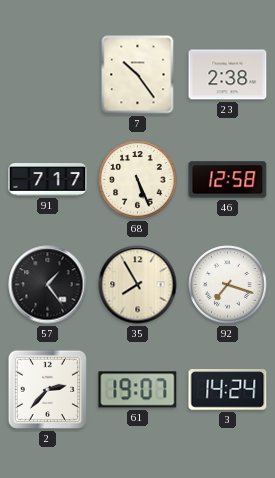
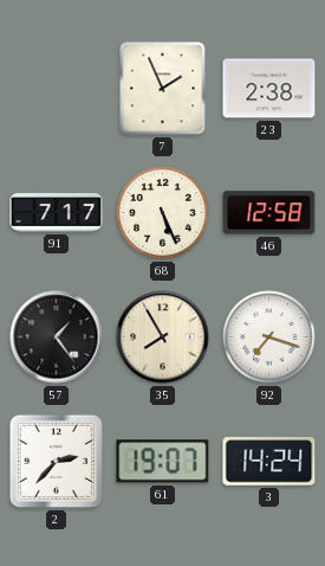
7: 10:24 -> 1:56 (163, 89)
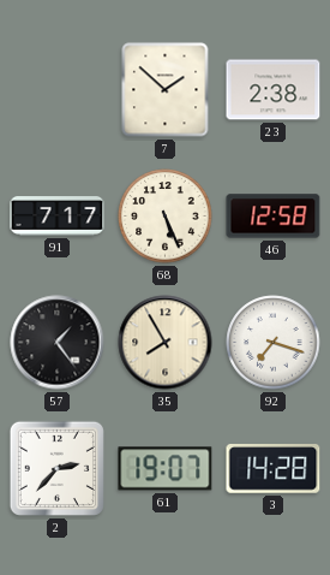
7: 1:56 -> 1:52 (166, 90)
3: 14:24 -> 14:28 (274, 469)
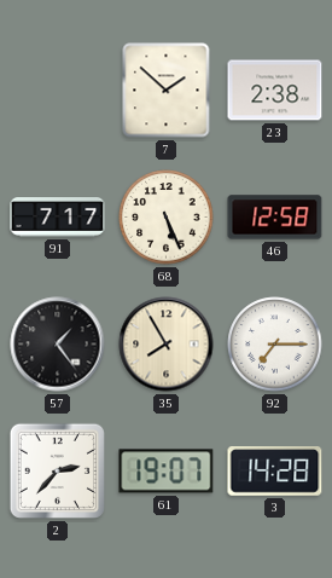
92: 7:18 -> 7:15 (275, 345)
